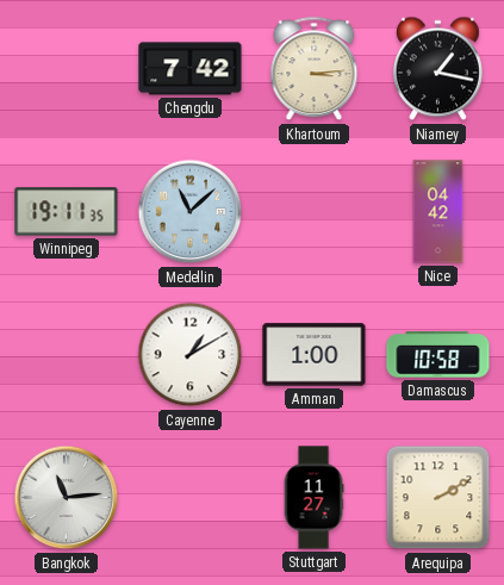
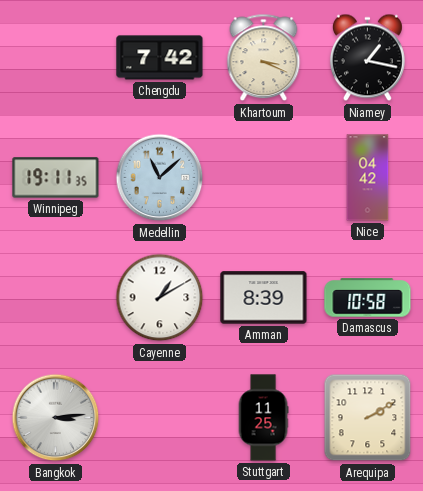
Khartoum: 3:14 -> 3:19 (264, 58)
Amman: 1:00 -> 8:39 (264, 298)
Bangkok: 11:14 -> 3:14 (56, 418)
Stuttgart: 11:27 -> 11:25 (263, 418)
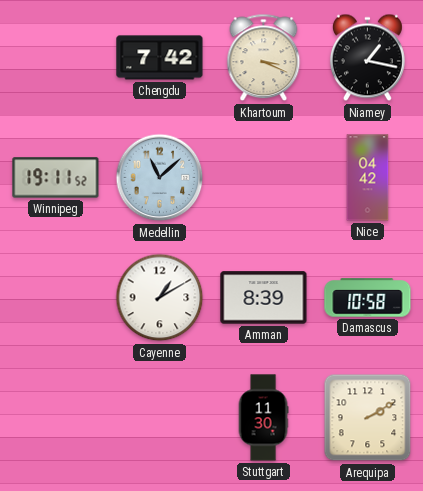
Winnipeg: 19:11:35 -> 19:11:52 (56, 178)
Bangkok: 3:14 -> none (56, 418)
Stuttgart: 11:25 -> 11:30 (263, 418)
